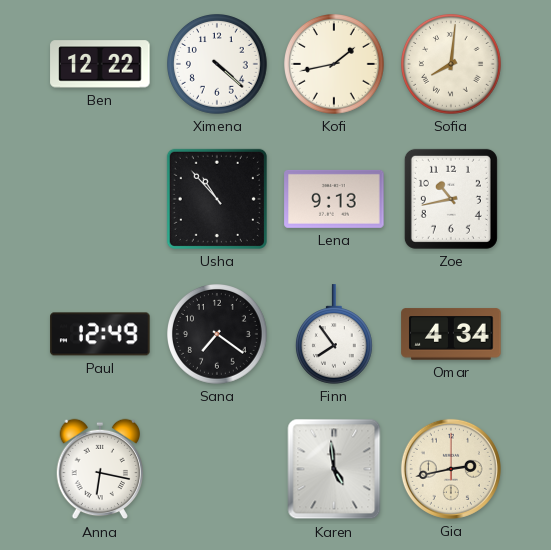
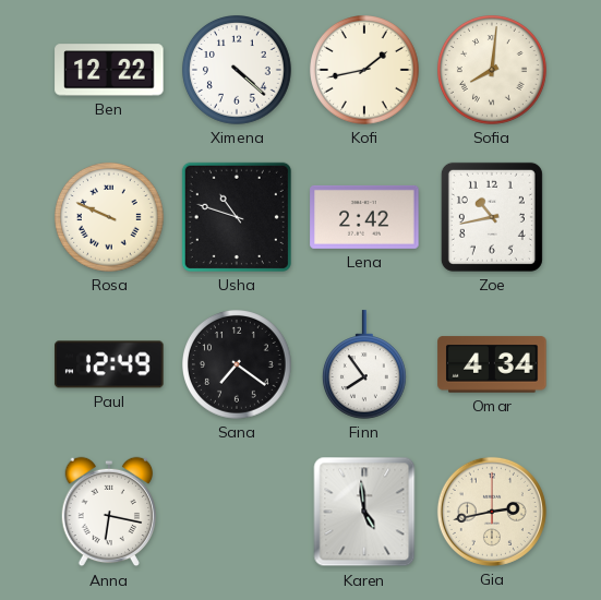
Rosa: none -> 9:49 (110, 218)
Usha: 10:53 -> 10:48 (237, 217)
Lena: 9:13 -> 2:42 (364, 217)
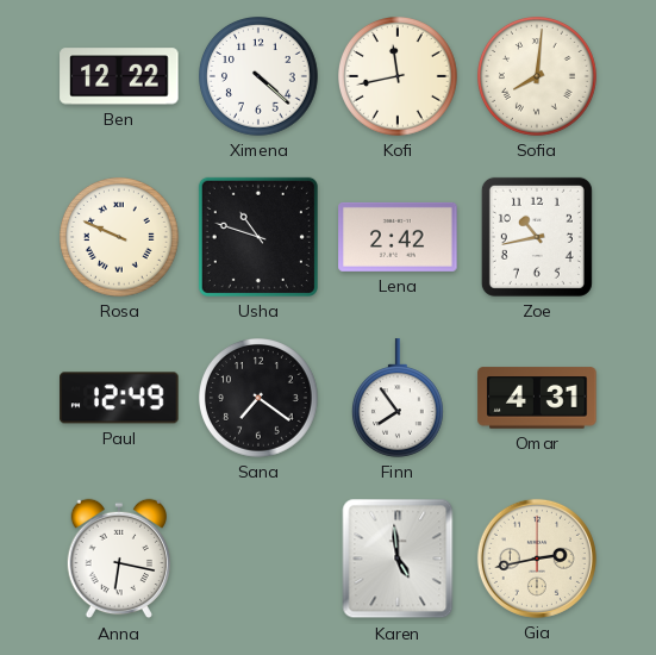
Kofi: 1:43 -> 11:43 (399, 77)
Omar: 4:34 -> 4:31 (537, 398)
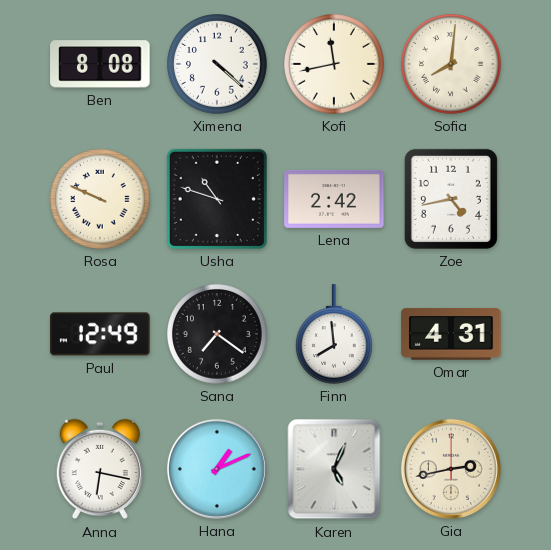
Ben: 12:22 -> 8:08 (100, 64)
Zoe: 10:43 -> 4:43 (451, 199)
Finn: 7:54 -> 7:59 (334, 334)
Hana: none -> 1:11 (217, 469)
Karen: 4:59 -> 5:04 (334, 469)
